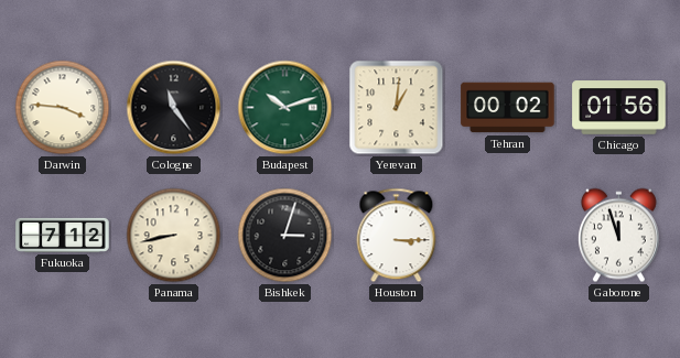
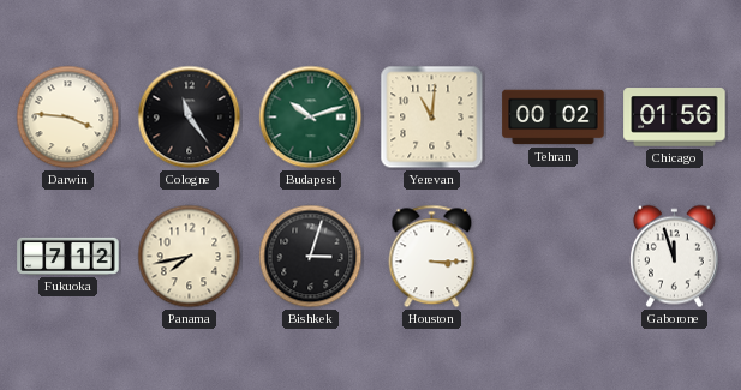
Yerevan: 1:01 -> 11:01 (432, 118)
Panama: 8:43 -> 7:43 (190, 257)
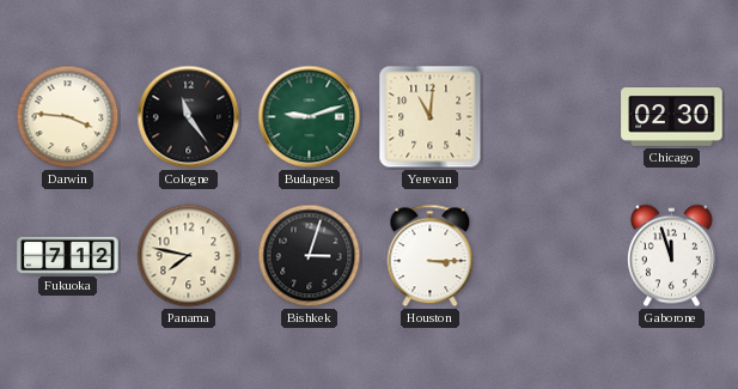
Budapest: 10:12 -> 9:12 (310, 117)
Tehran: 00:02 -> none (554, 118)
Chicago: 01:56 -> 02:30 (672, 117)
Panama: 7:43 -> 7:47 (189, 256)
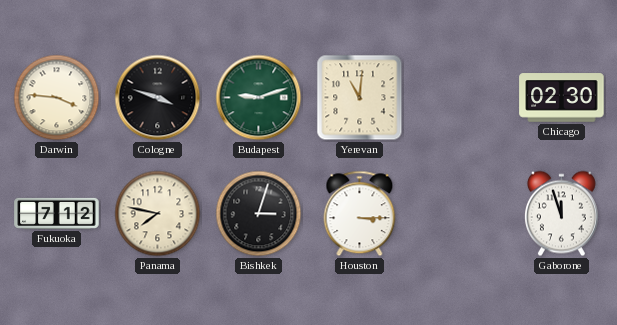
Cologne: 11:24 -> 3:48 (158, 98)
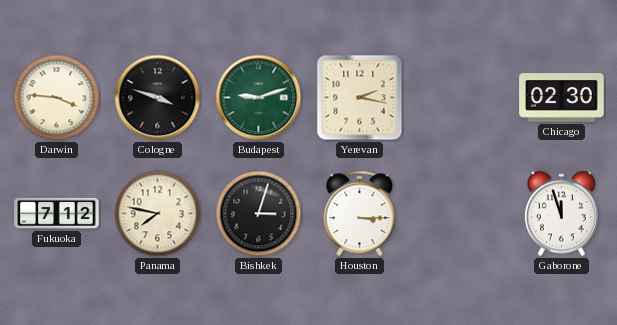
Yerevan: 11:01 -> 2:17 (360, 98)
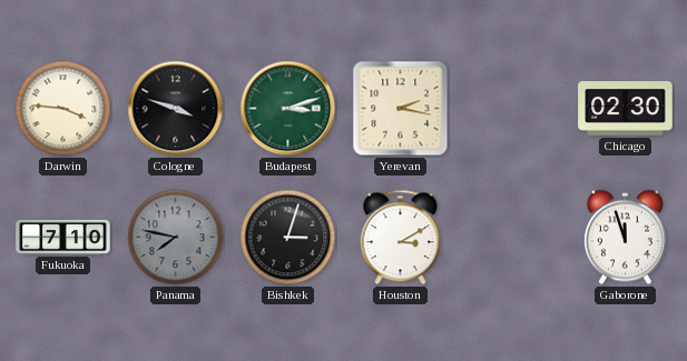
Budapest: 9:12 -> 3:12 (288, 109)
Fukuoka: 7:12 -> 7:10 (63, 237)
Panama dial: cream -> grey (176, 238)
Houston: 3:15 -> 3:10 (401, 238)
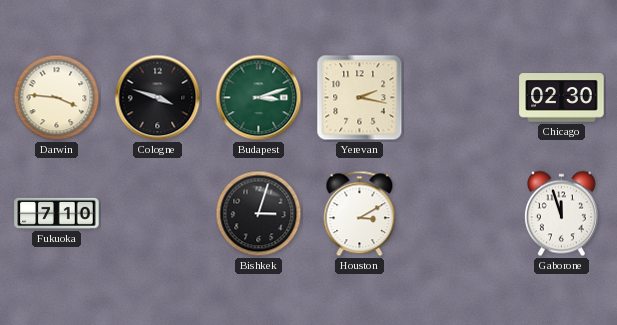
Panama: 7:47 -> none (176, 238)
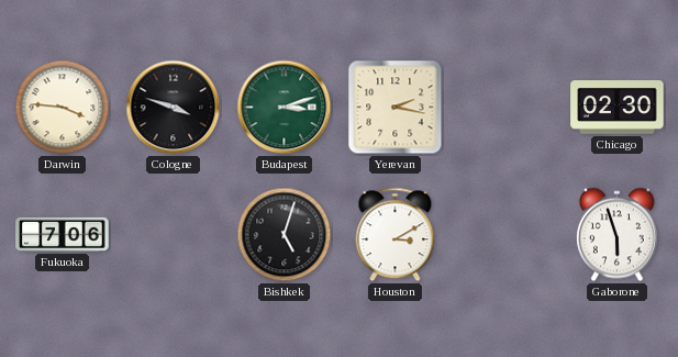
Fukuoka: 7:10 -> 7:06 (63, 234)
Bishkek: 3:03 -> 5:03 (285, 235)
Gaborone: 11:57 -> 5:57 (616, 235)
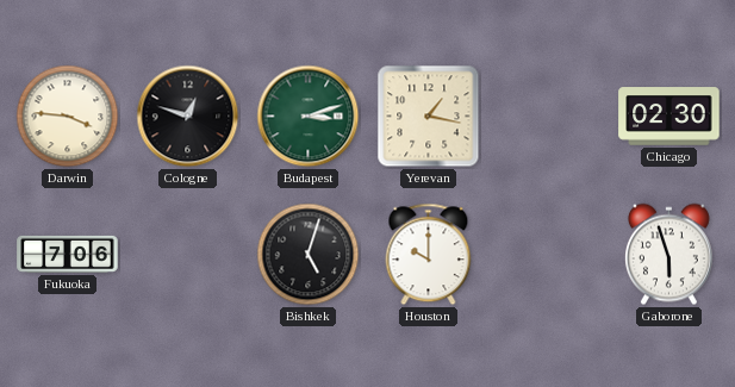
Cologne: 3:48 -> 12:48 (188, 117)
Yerevan: 2:17 -> 1:17 (429, 117)
Houston: 3:10 -> 10:00 (429, 255)
